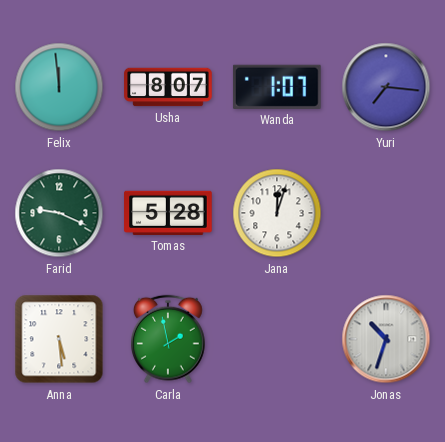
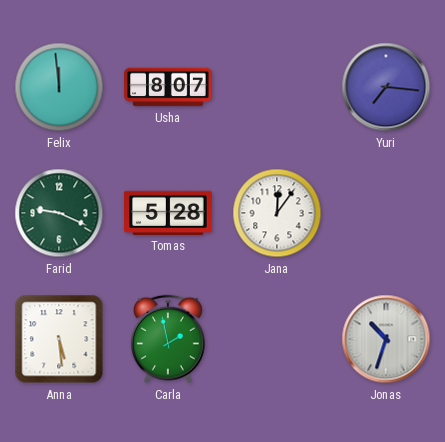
Wanda: 1:07 -> none (277, 87)
Jana: 12:03 -> 12:06 (277, 213)
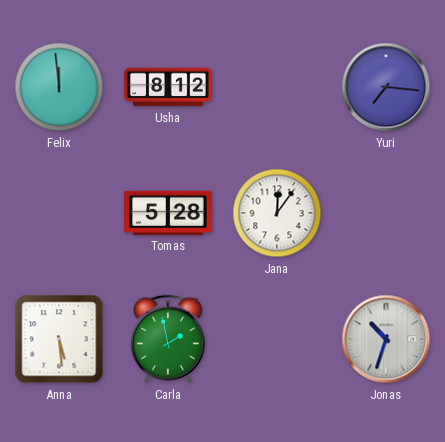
Usha: 8:07 -> 8:12 (168, 87)
Farid: 9:19 -> none (59, 213)
